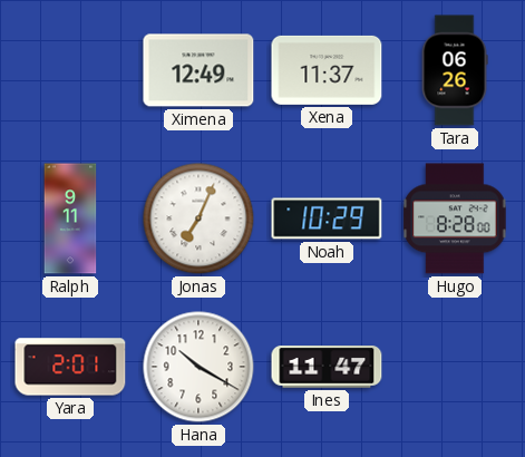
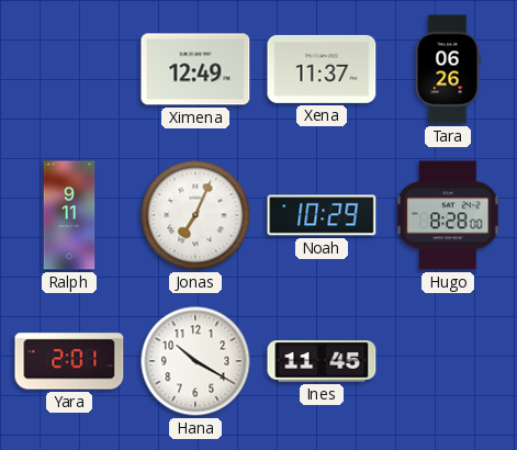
Ines: 11:47 -> 11:45 (322, 361)
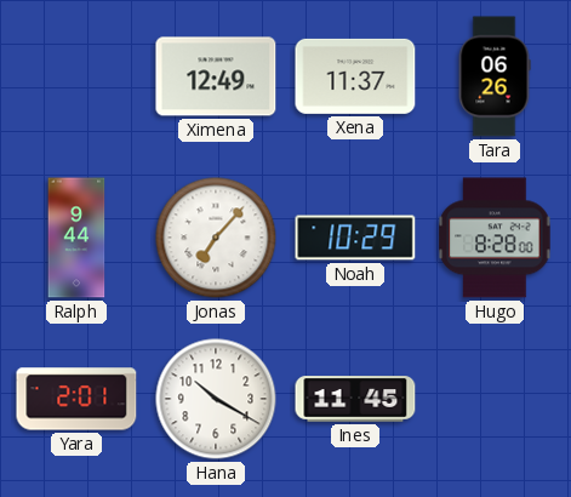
Ralph: 9:11 -> 9:44 (76, 238)
Jonas: 7:04 -> 7:07 (216, 238)
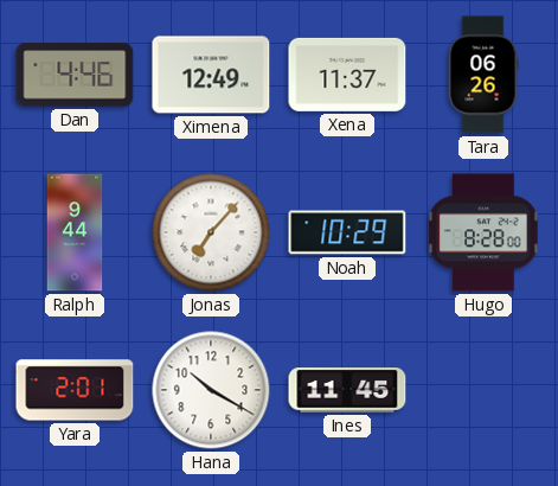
Dan: none -> 4:46 (75, 75)
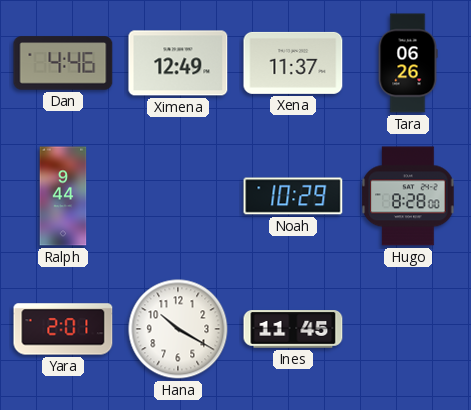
Jonas: 7:07 -> none (211, 232)
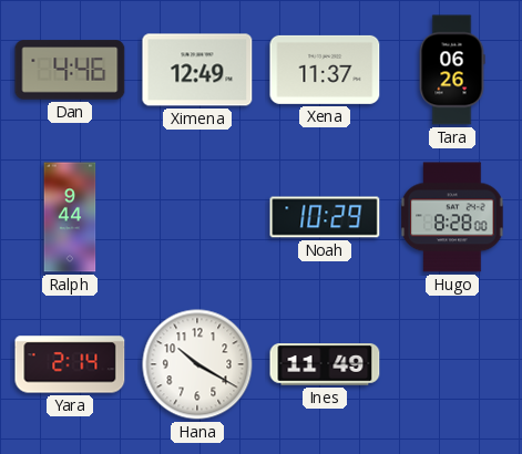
Yara: 2:01 -> 2:14 (70, 364)
Ines: 11:45 -> 11:49 (325, 364)
